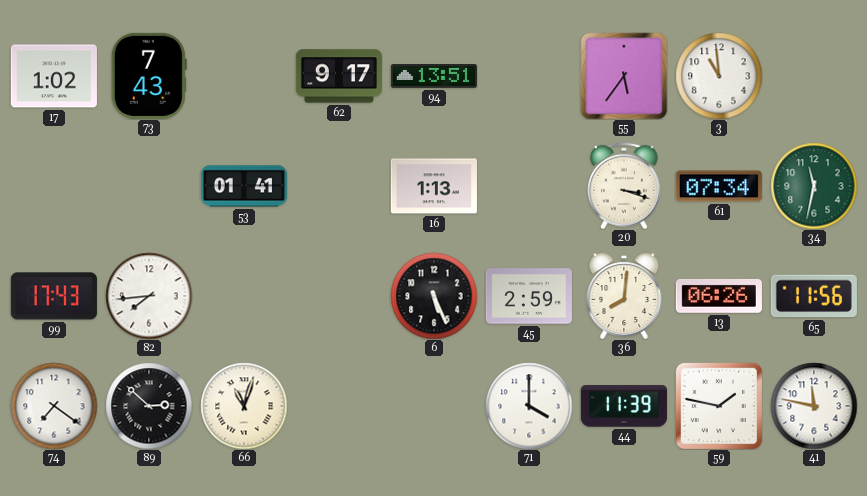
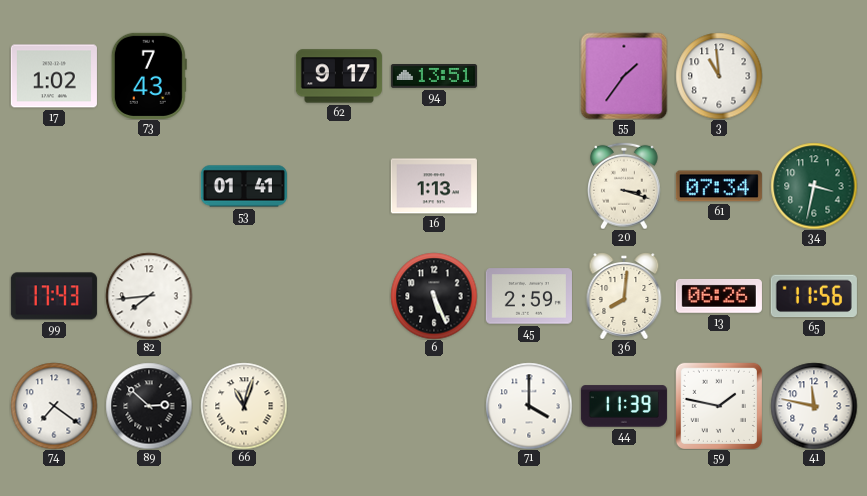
55: 5:36 -> 1:36 (624, 76)
34: 11:32 -> 3:32 (814, 186)
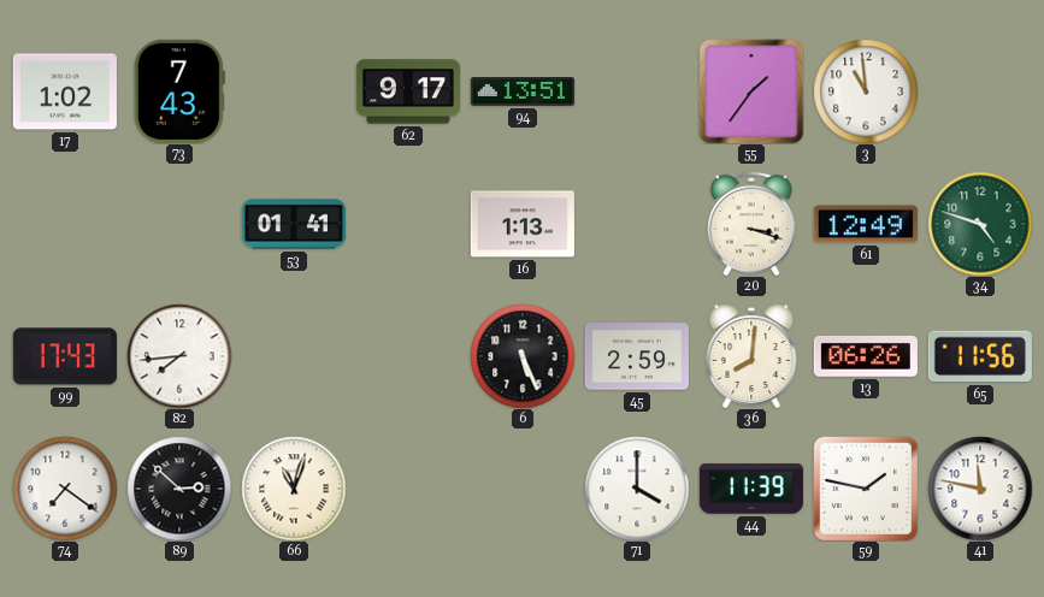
61: 07:34 -> 12:49 (866, 224)
34: 3:32 -> 4:48 (980, 224)
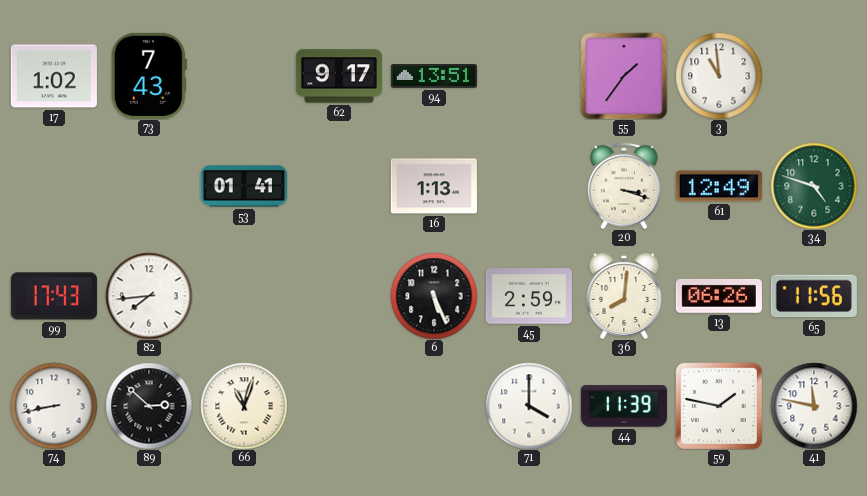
74: 7:21 -> 8:43 (54, 406)
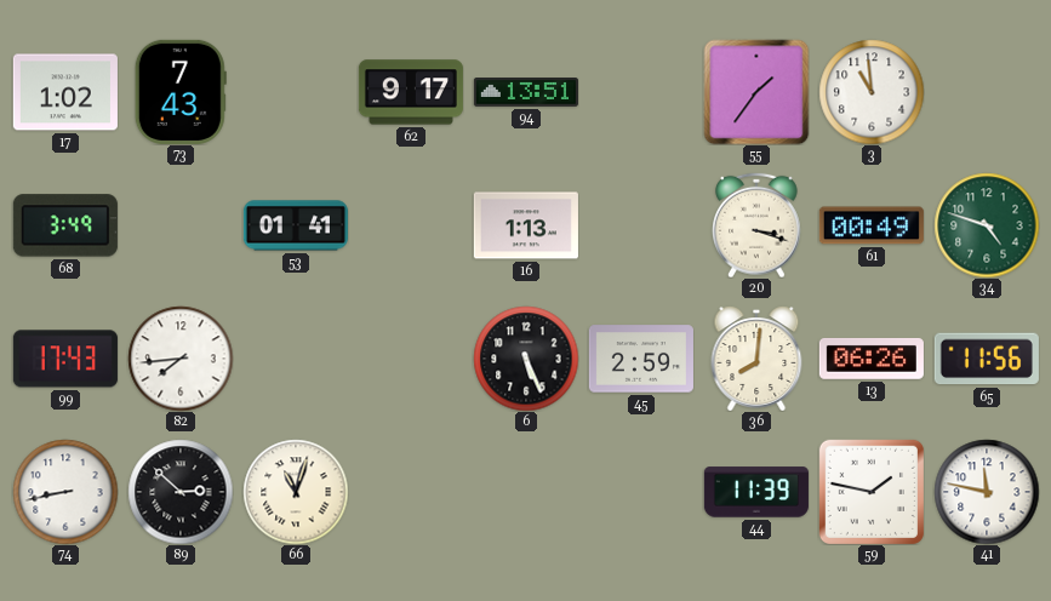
68: none -> 3:49 (65, 225)
61: 12:49 -> 00:49 (872, 225)
71: 4:00 -> none (529, 406)
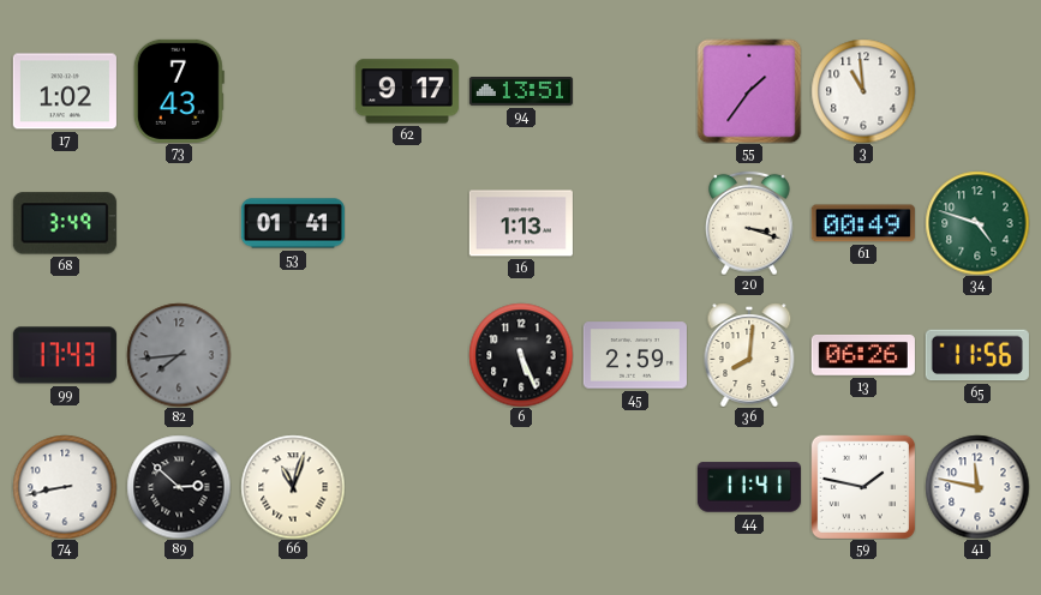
82 dial: white -> grey (179, 355)
44: 11:39 -> 11:41 (749, 487)
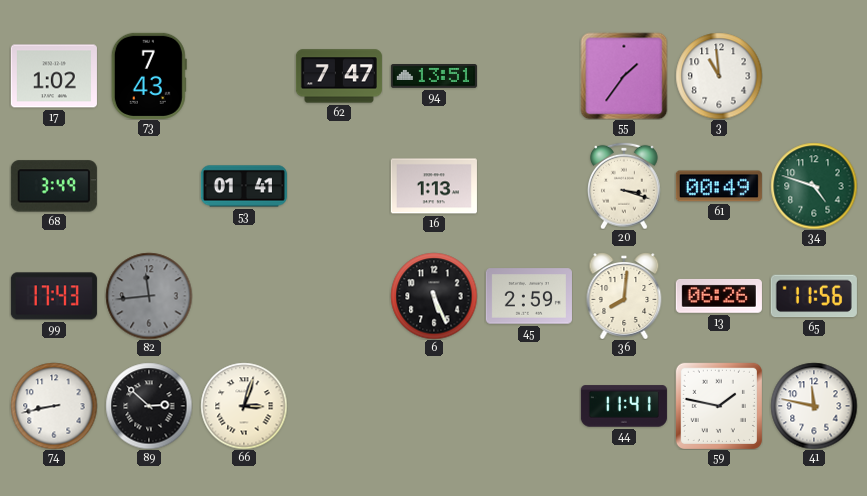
62: 9:17 -> 7:47 (339, 76)
82: 7:44 -> 11:44 (149, 296)
66: 11:03 -> 3:03 (244, 406)
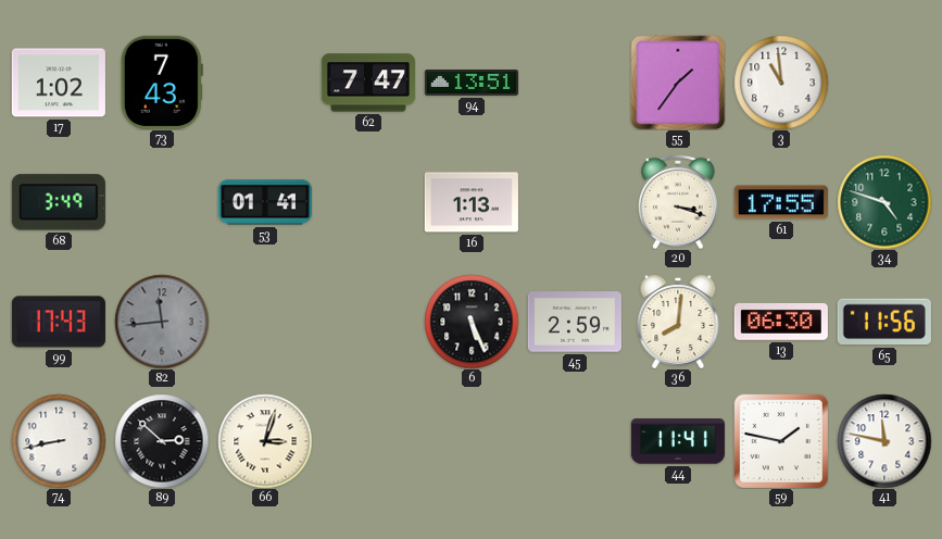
61: 00:49 -> 17:55 (781, 202)
13: 06:26 -> 06:30 (781, 322)
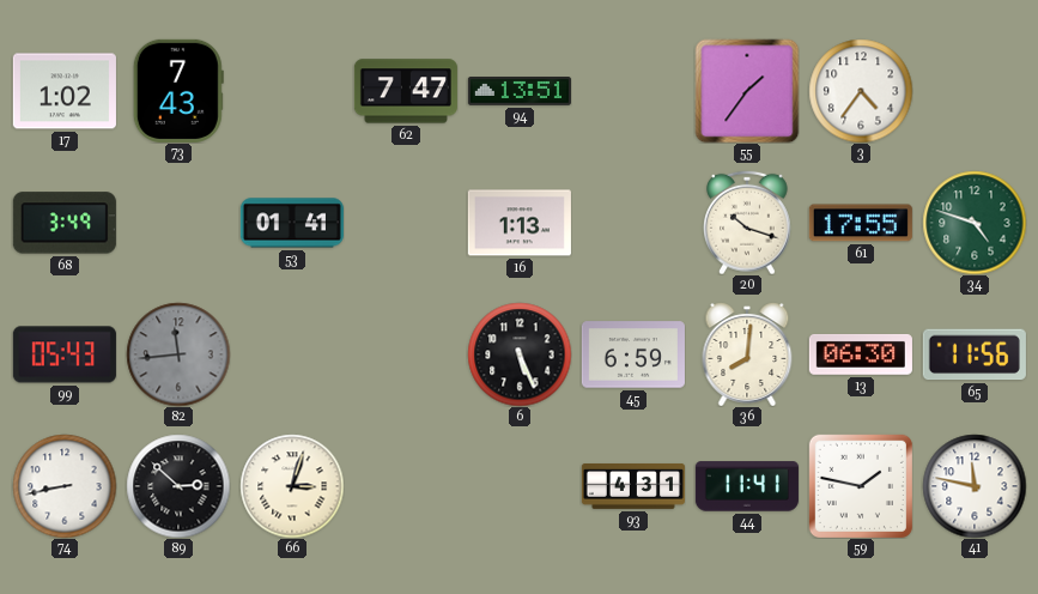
3: 10:59 -> 4:36 (861, 91)
20: 3:18 -> 10:18 (748, 223)
99: 17:43 -> 05:43 (65, 354)
45: 2:59 -> 6:59 (633, 354)
93: none -> 4:31 (633, 486)
